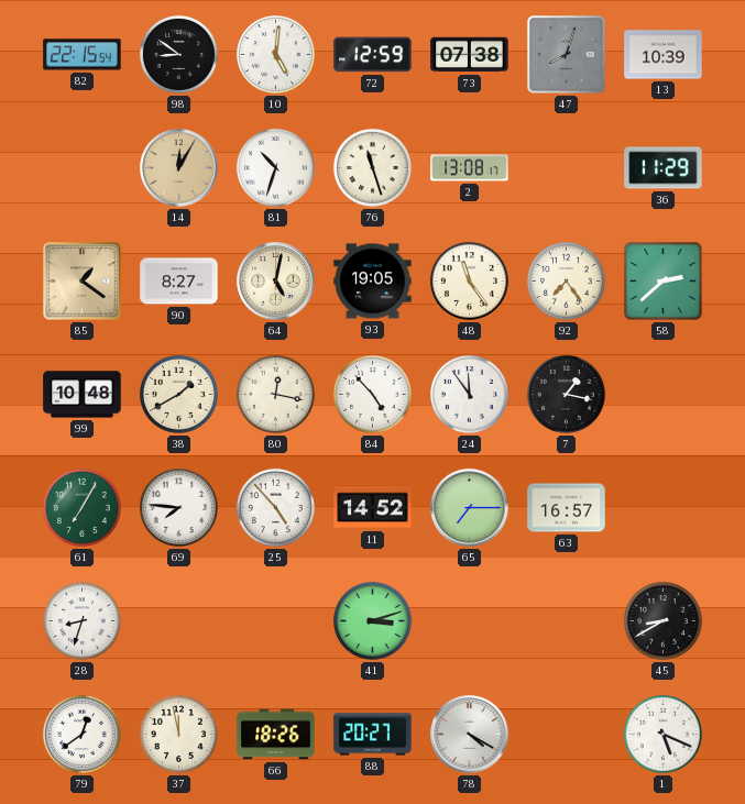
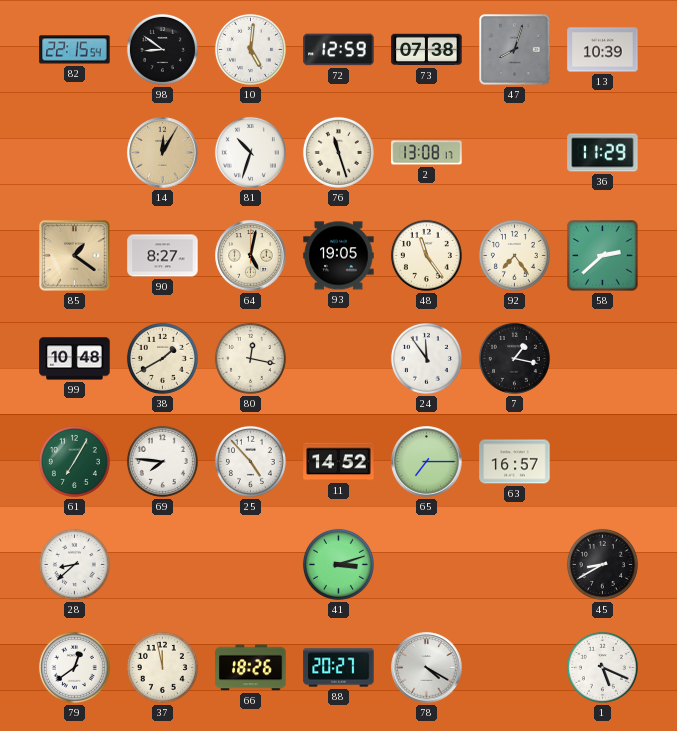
84: 4:53 -> none (372, 394)
28: 8:33 -> 8:38 (74, 564)
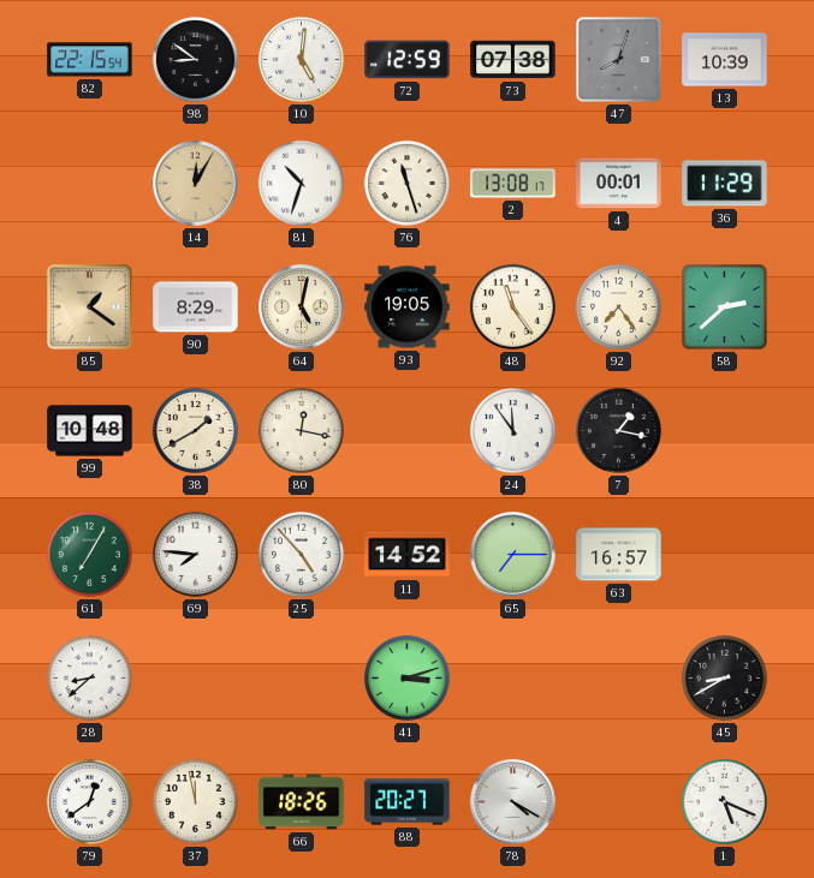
4: none -> 00:01 (619, 184)
90: 8:27 -> 8:29 (196, 307)
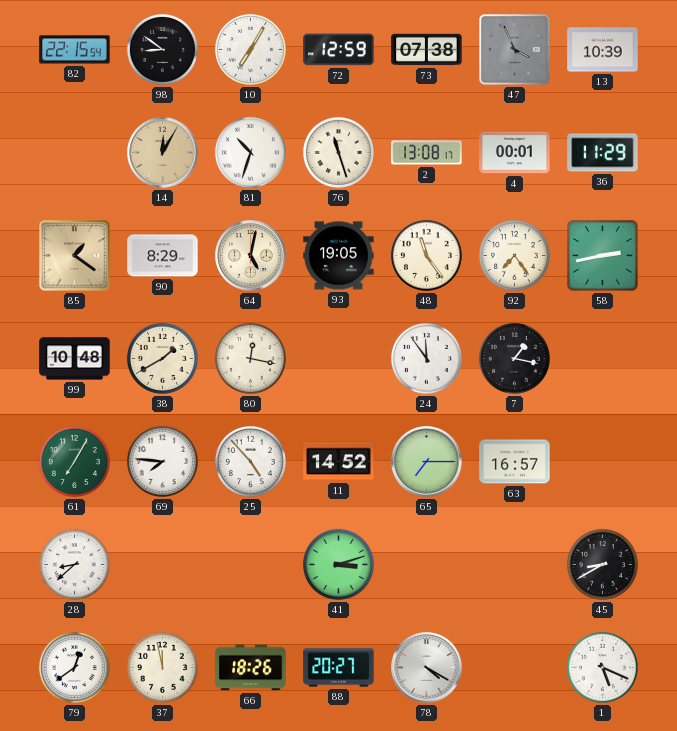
10: 5:01 -> 7:05 (250, 49)
47: 8:03 -> 3:56 (515, 50)
58: 2:38 -> 2:43 (603, 256)
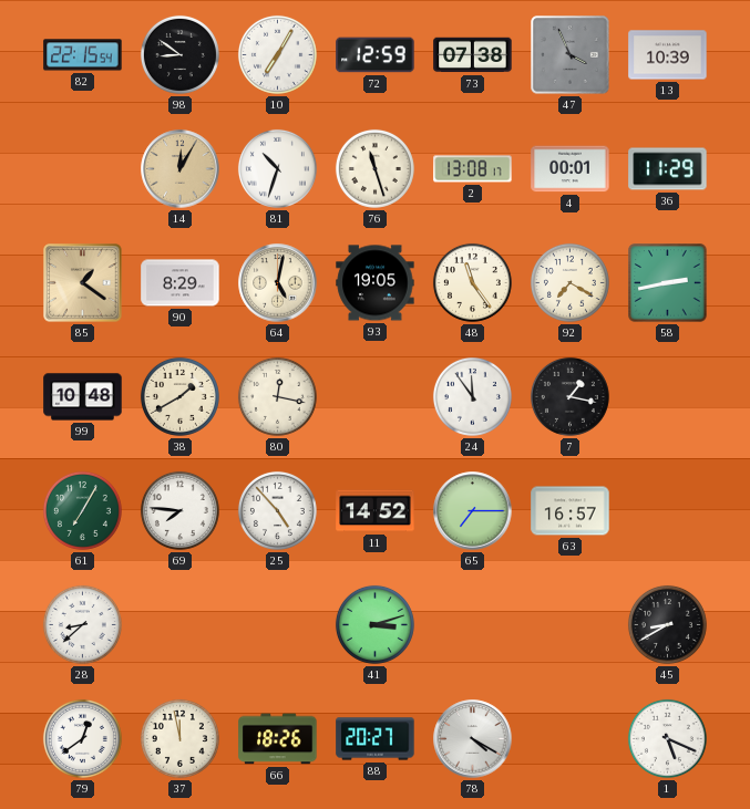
92: 7:24 -> 7:20 (569, 282)
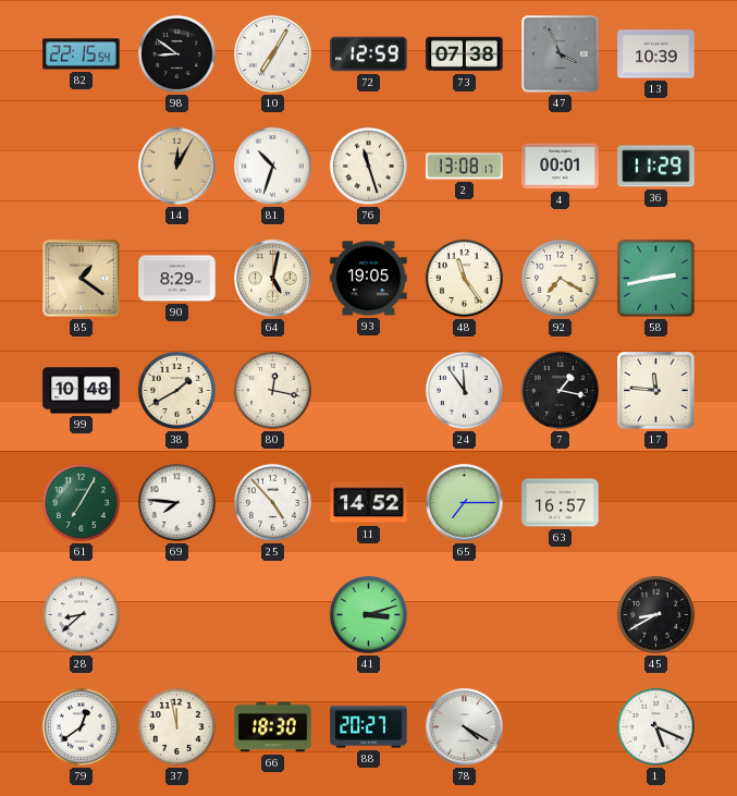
17: none -> 11:46 (656, 391)
66: 18:26 -> 18:30 (273, 727)
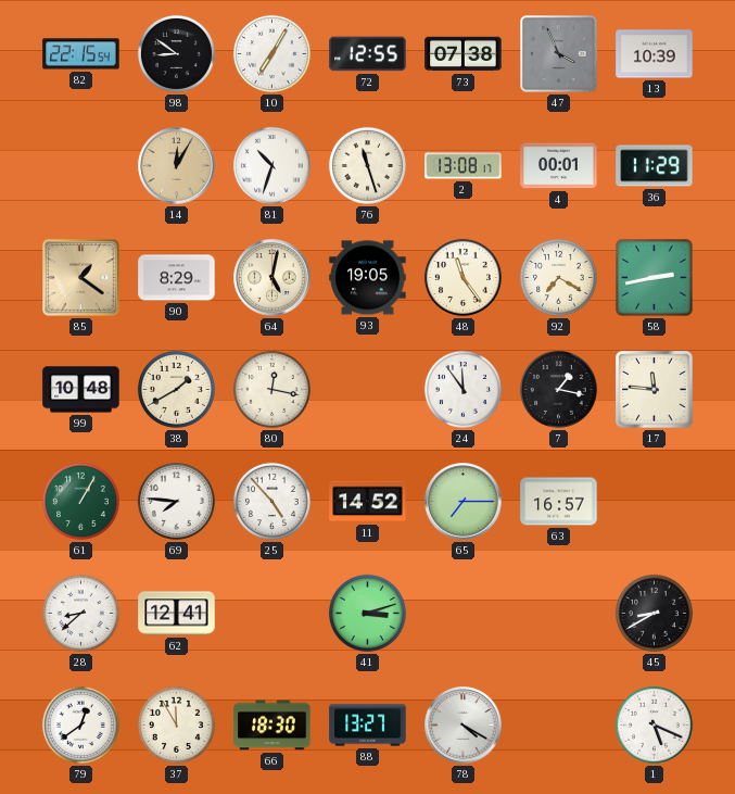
72: 12:59 -> 12:55 (368, 54)
61: 7:05 -> 1:05 (80, 501)
62: none -> 12:41 (177, 614)
37: 11:58 -> 11:55 (176, 724)
88: 20:27 -> 13:27 (368, 726)
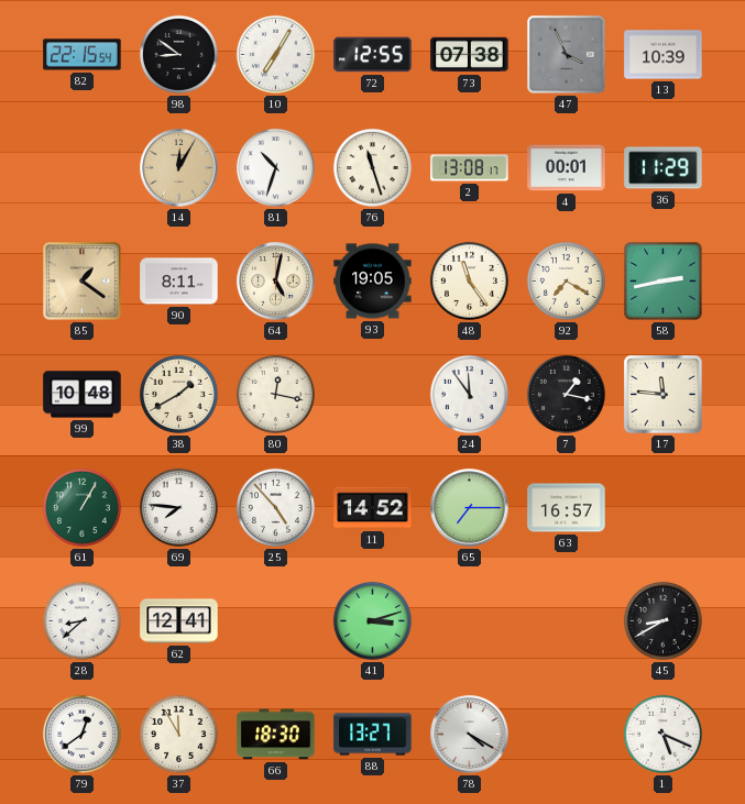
90: 8:29 -> 8:11 (179, 282)
